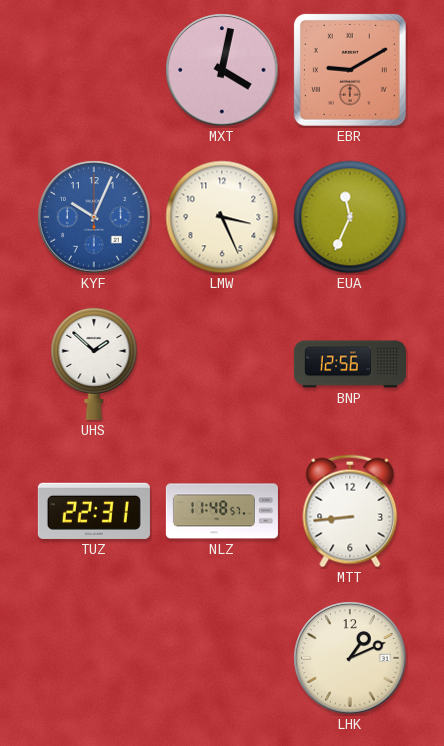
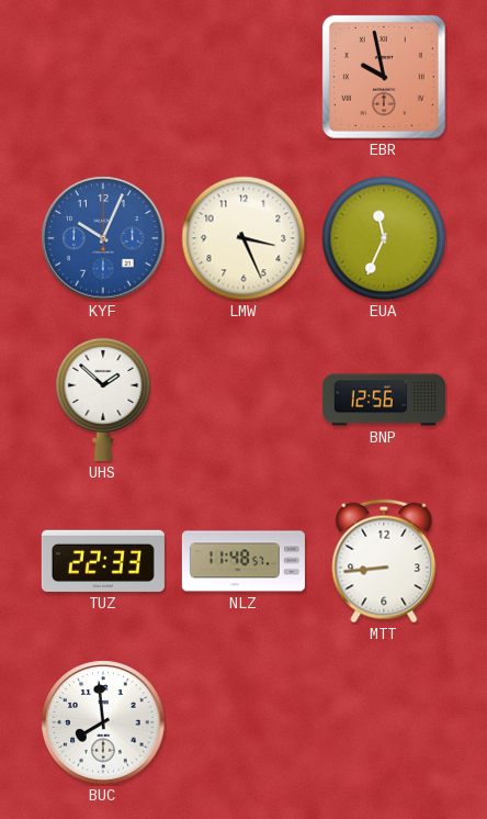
MXT: 4:02 -> none (222, 70)
EBR: 9:10 -> 9:58 (384, 77)
TUZ: 22:31 -> 22:33 (103, 561)
BUC: none -> 7:59 (103, 722)
LHK: 1:11 -> none (350, 658)
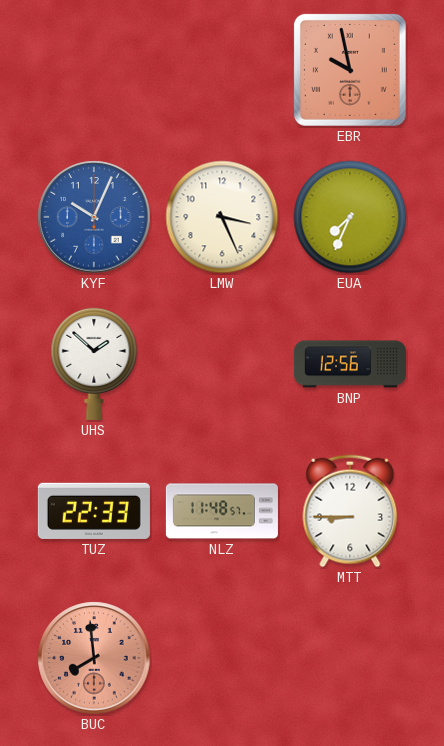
EUA: 11:34 -> 7:34 (350, 217)
MTT: 8:44 -> 8:45 (350, 511)
BUC dial: white -> salmon (94, 658)
